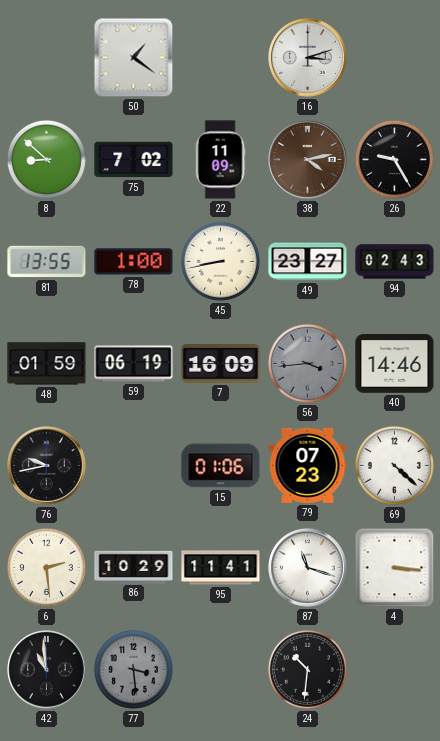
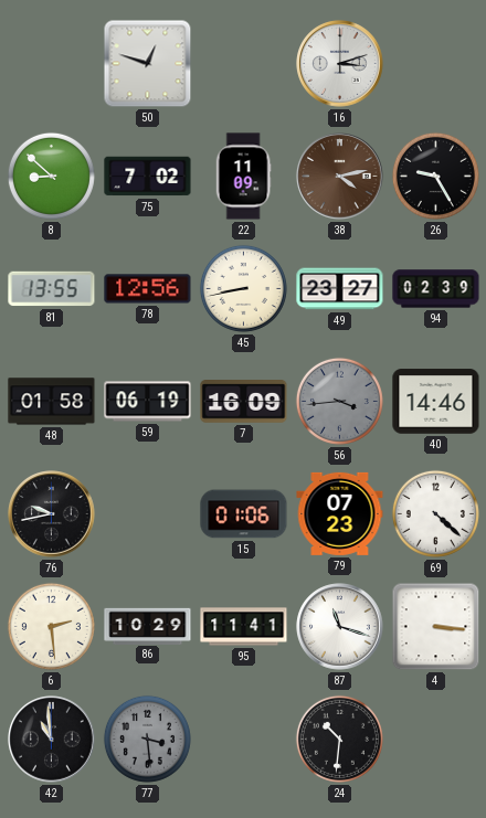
50: 1:21 -> 12:48 (148, 64)
78: 1:00 -> 12:56 (148, 289)
94: 02:43 -> 02:39 (436, 289)
48: 01:59 -> 01:58 (52, 402)
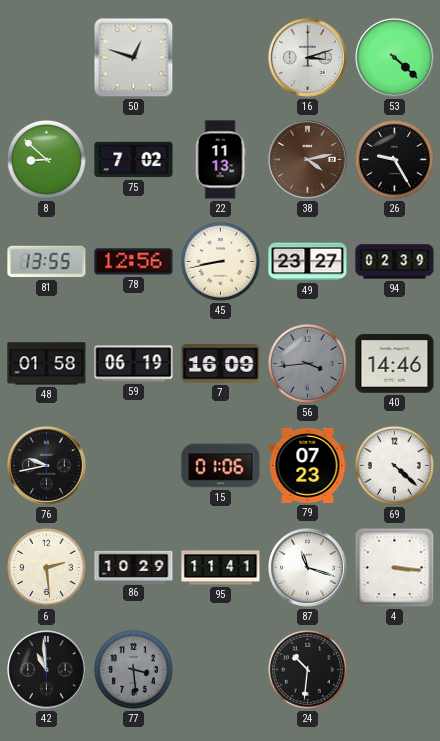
53: none -> 4:22 (395, 58)
22: 11:09 -> 11:13 (220, 160)
